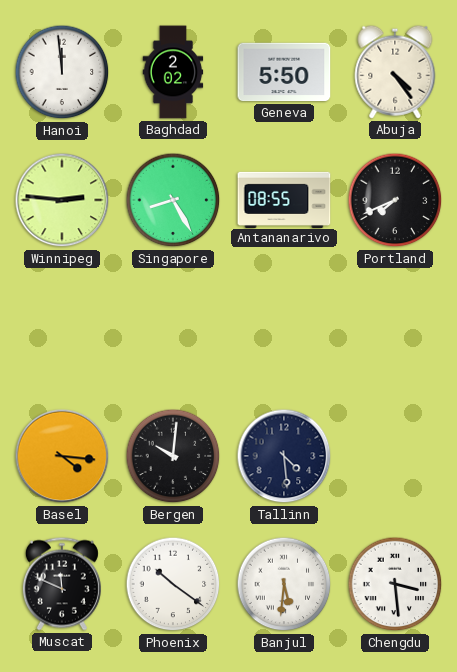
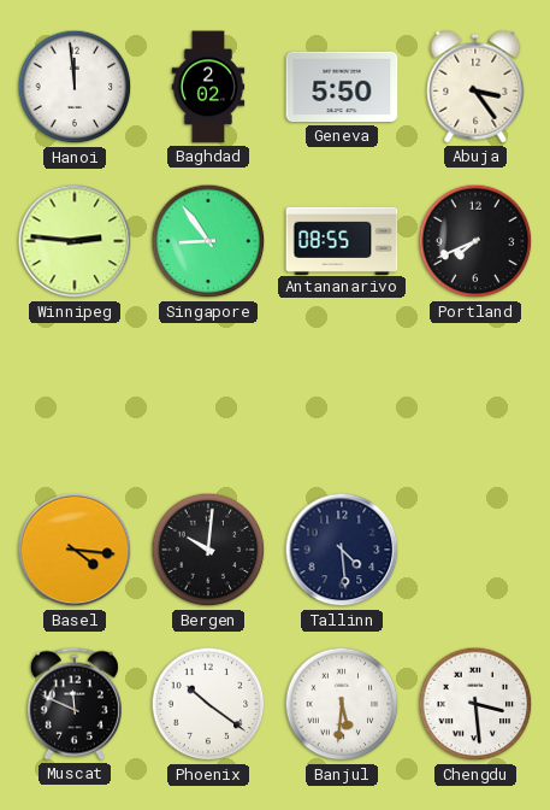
Abuja: 4:24 -> 3:24 (475, 87)
Singapore: 8:25 -> 8:54 (208, 241)
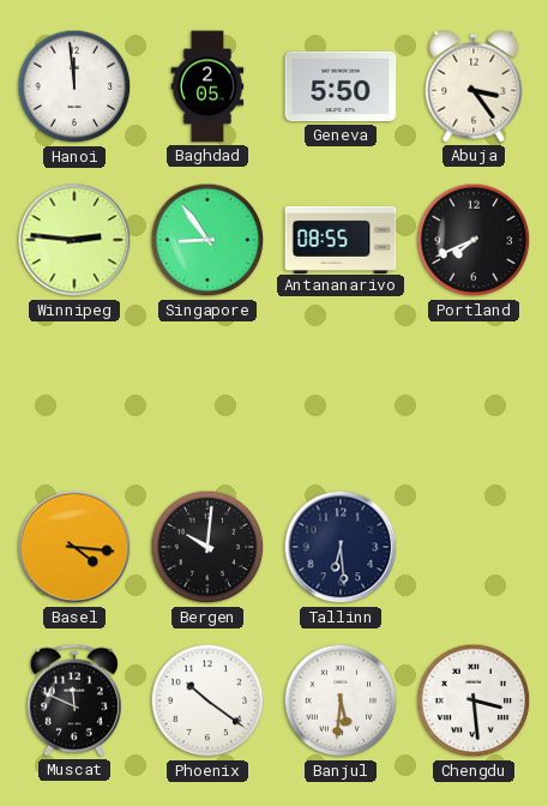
Baghdad: 2:02 -> 2:05 (207, 86)
Tallinn: 4:29 -> 6:29 (341, 547)
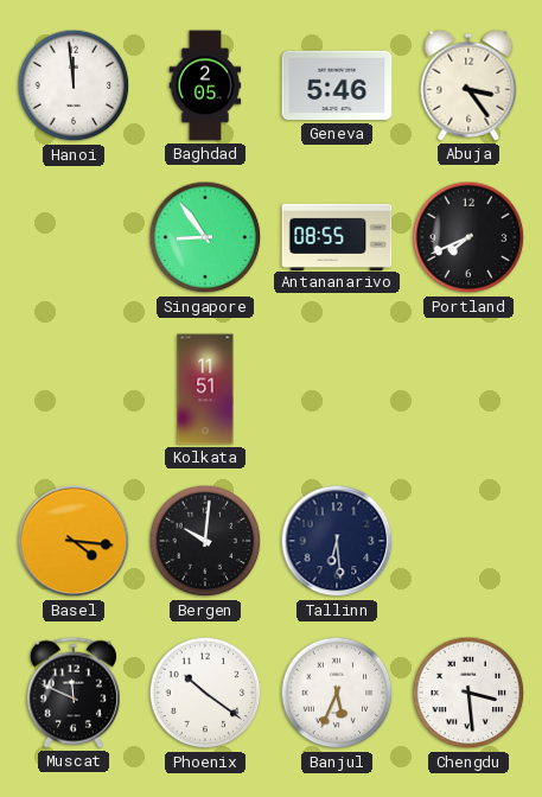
Geneva: 5:50 -> 5:46 (337, 85)
Winnipeg: 2:46 -> none (74, 240)
Kolkata: none -> 11:51 (205, 389)
Banjul: 5:31 -> 5:34 (337, 693)
